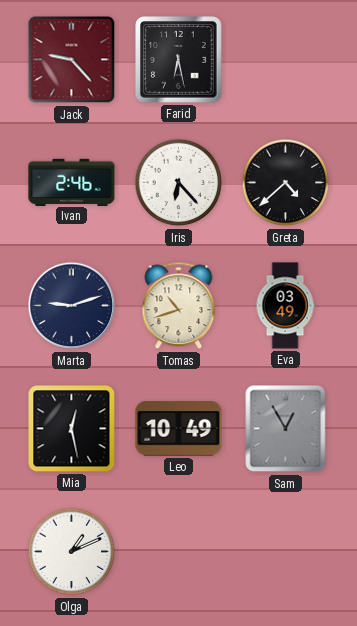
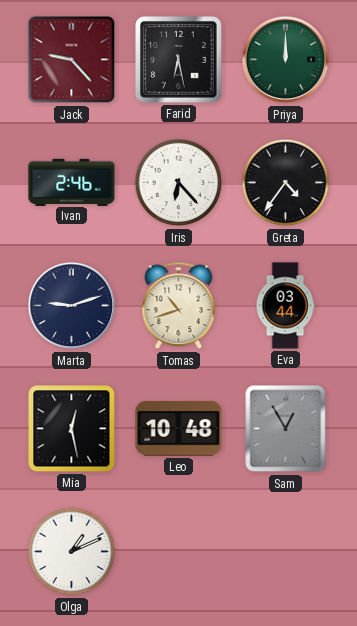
Priya: none -> 12:00 (286, 60)
Greta: 4:38 -> 4:36 (286, 183)
Eva: 03:49 -> 03:44 (285, 306)
Leo: 10:49 -> 10:48 (179, 429)
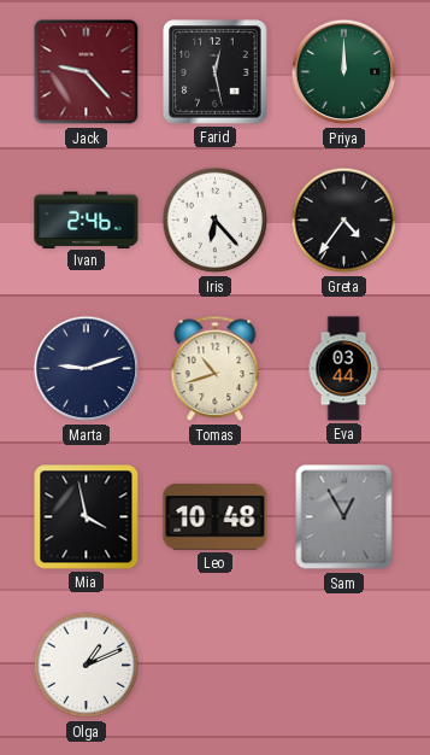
Farid: 6:28 -> 12:28 (216, 72)
Mia: 12:28 -> 3:58 (87, 517)
